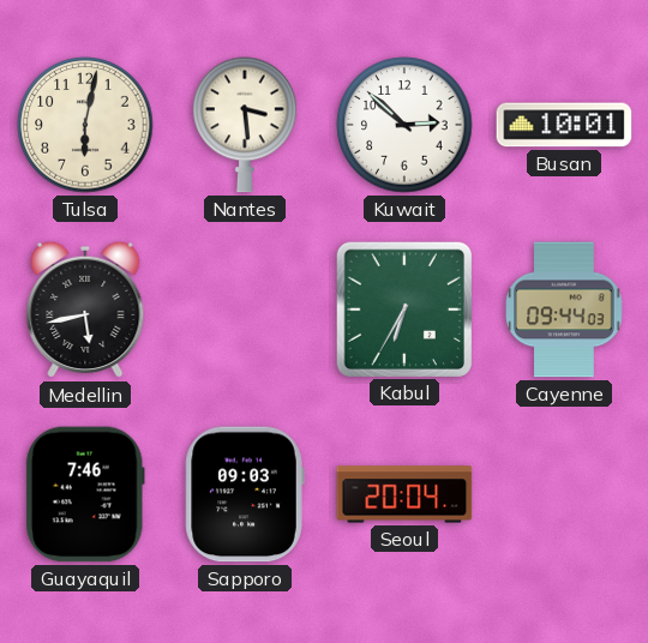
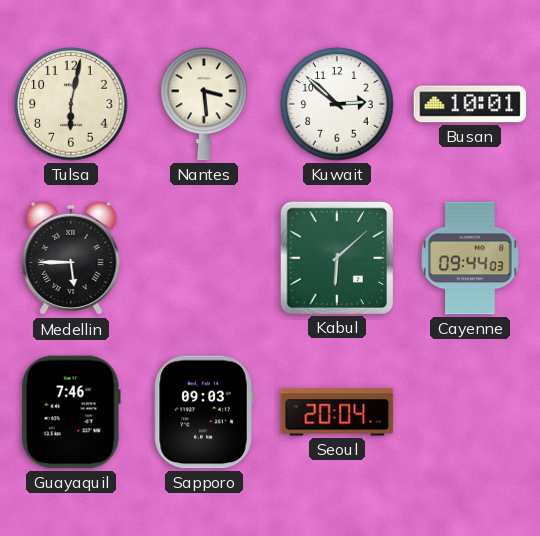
Medellin: 5:43 -> 5:45 (71, 258)
Kabul: 6:35 -> 6:08 (336, 257)
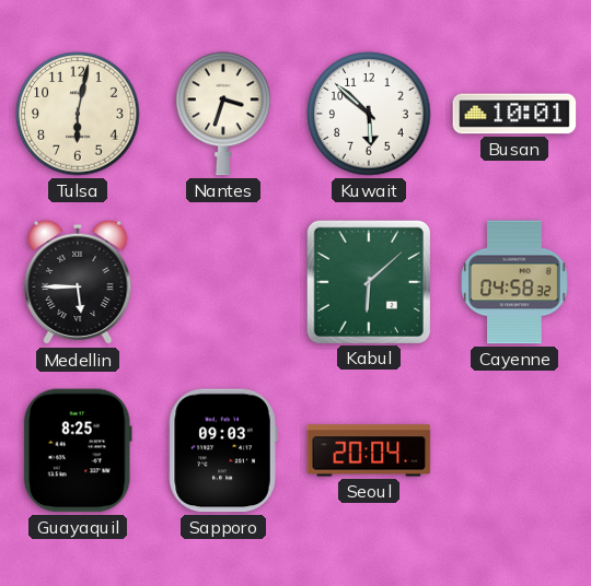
Nantes: 3:29 -> 3:33 (223, 114)
Kuwait: 2:52 -> 5:52 (369, 114)
Cayenne: 09:44 -> 04:58 (514, 282)
Guayaquil: 7:46 -> 8:25 (78, 450)
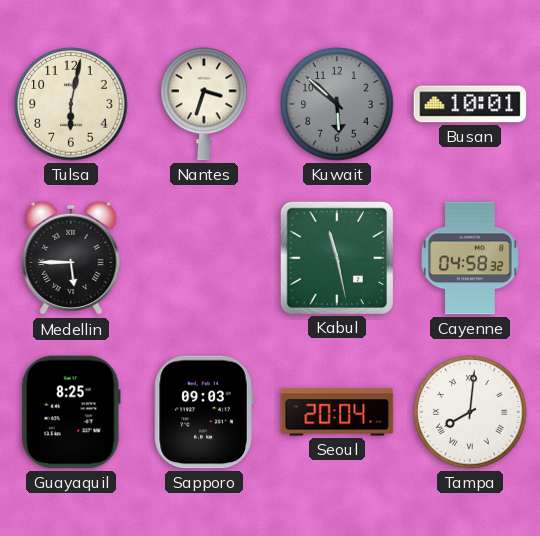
Kuwait dial: white -> grey (337, 104)
Kabul: 6:08 -> 11:28 (336, 257)
Tampa: none -> 8:01 (470, 412)
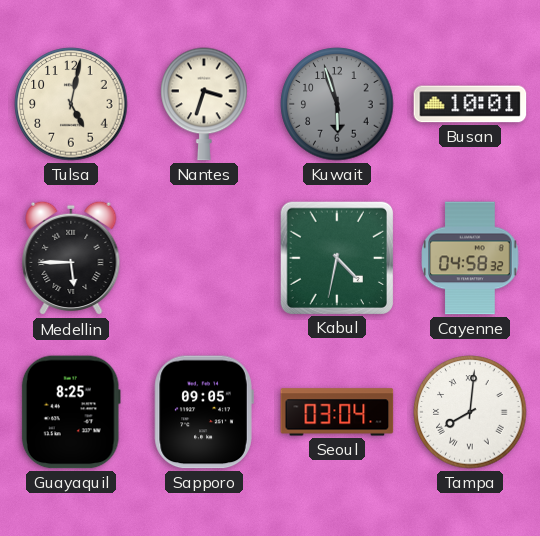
Tulsa: 6:02 -> 5:02 (71, 104)
Kuwait: 5:52 -> 5:57 (337, 104)
Kabul: 11:28 -> 4:32 (336, 257)
Sapporo: 09:03 -> 09:05 (204, 412)
Seoul: 20:04 -> 03:04 (337, 412)
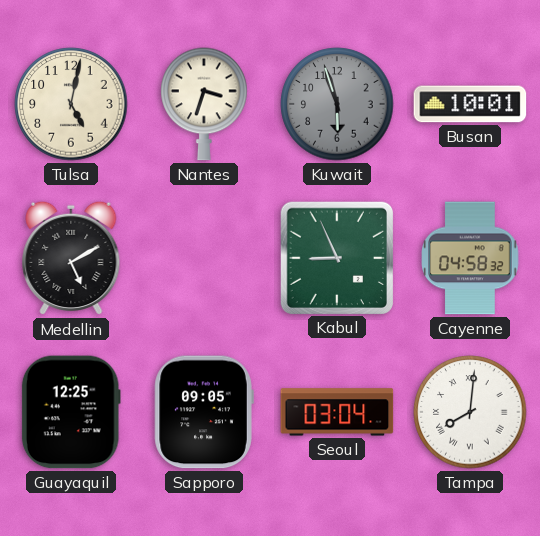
Medellin: 5:45 -> 5:10 (71, 258)
Kabul: 4:32 -> 8:56 (336, 257)
Guayaquil: 8:25 -> 12:25 (71, 412)
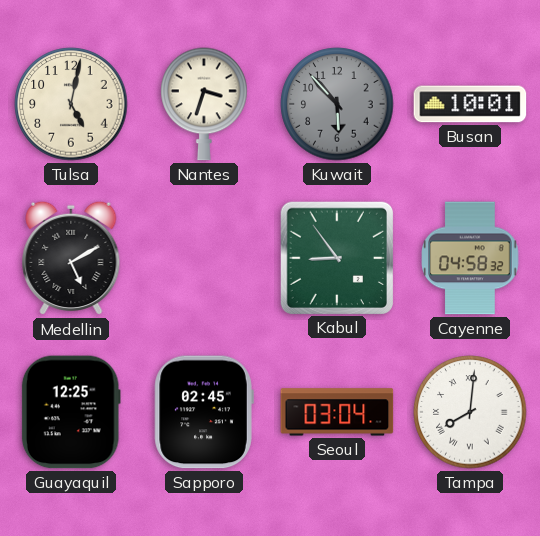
Kuwait: 5:57 -> 5:53 (337, 104)
Kabul: 8:56 -> 8:54 (336, 257)
Sapporo: 09:05 -> 02:45 (204, 412)
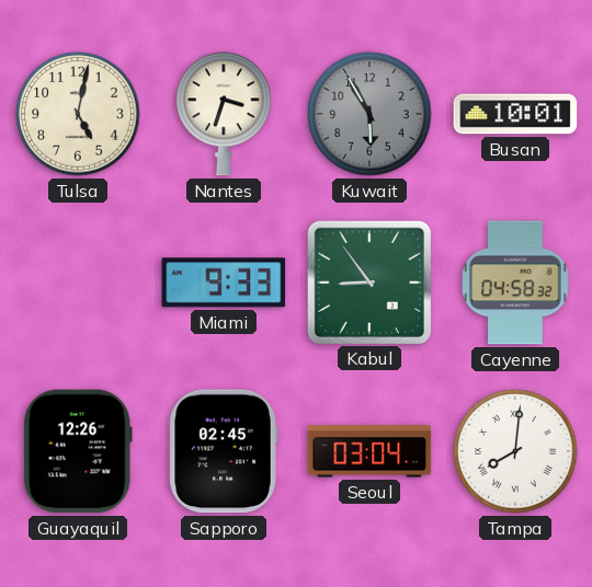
Kuwait: 5:53 -> 5:55 (369, 114)
Medellin: 5:10 -> none (71, 258)
Miami: none -> 9:33 (224, 283)
Guayaquil: 12:25 -> 12:26 (78, 451)
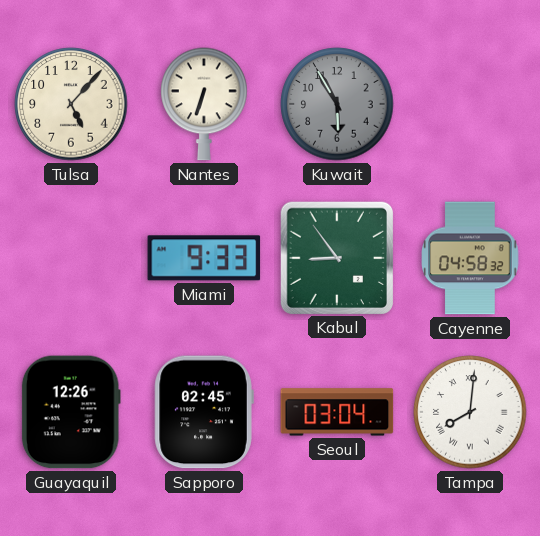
Tulsa: 5:02 -> 5:07 (71, 104)
Nantes: 3:33 -> 6:33 (204, 104)
Busan: 10:01 -> none (515, 114)
